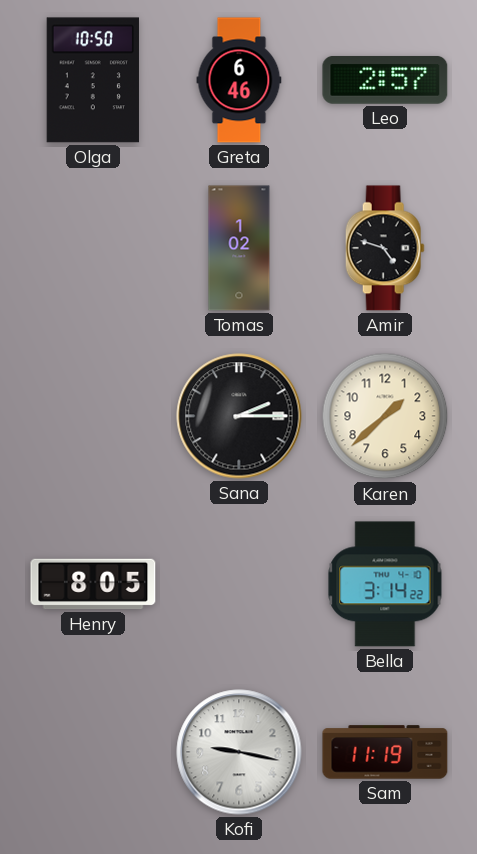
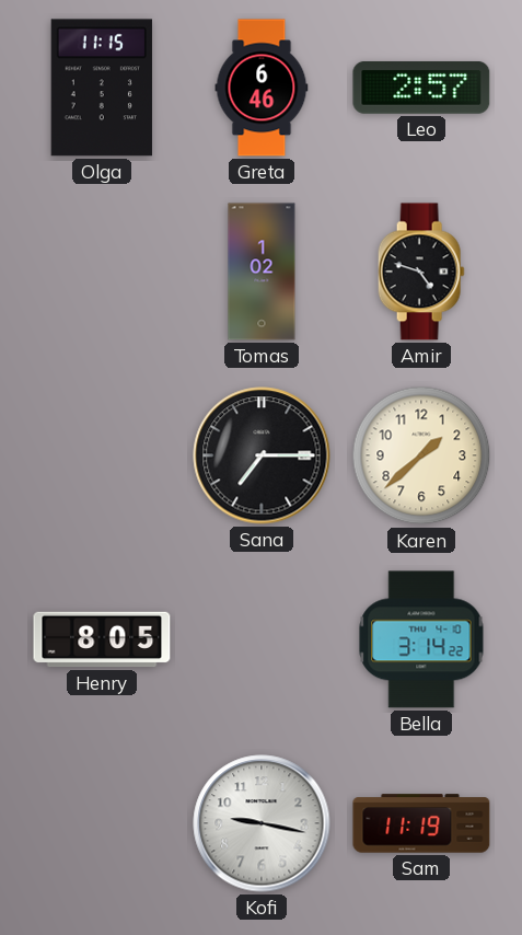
Olga: 10:50 -> 11:15 (102, 88)
Sana: 2:15 -> 7:15 (262, 455)
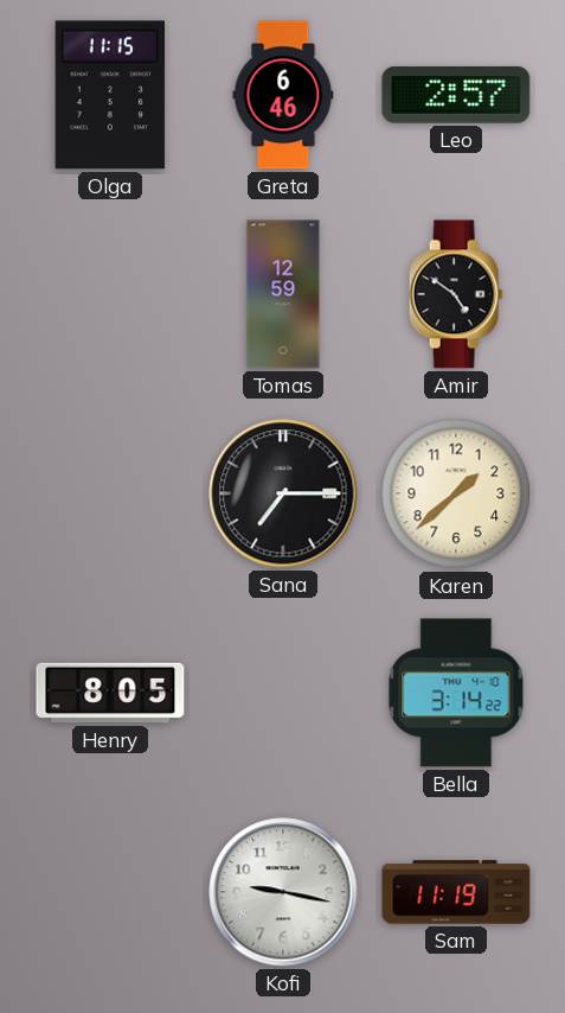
Tomas: 1:02 -> 12:59 (283, 294)
Amir: 4:48 -> 4:51 (456, 294)
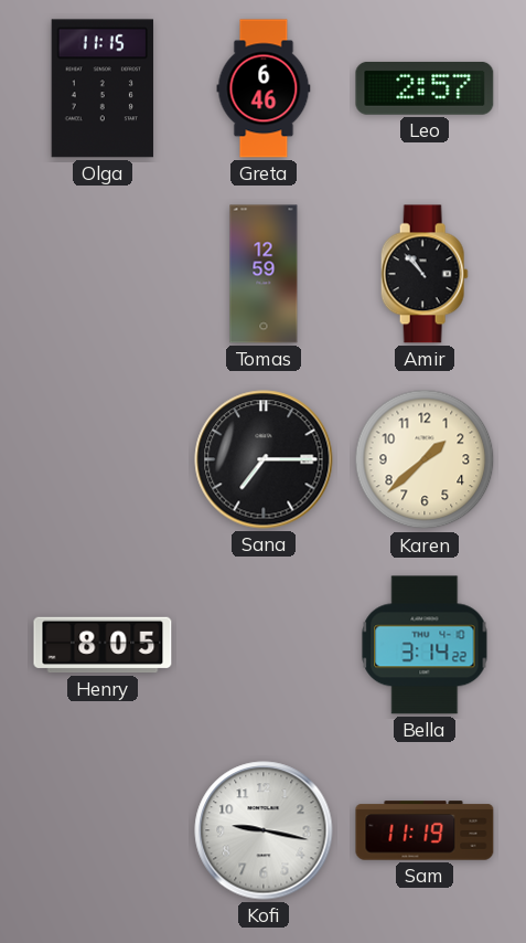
Amir: 4:51 -> 10:53 (425, 274)
